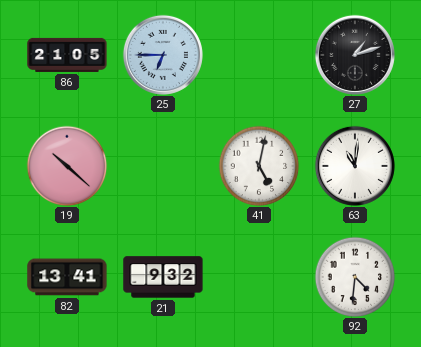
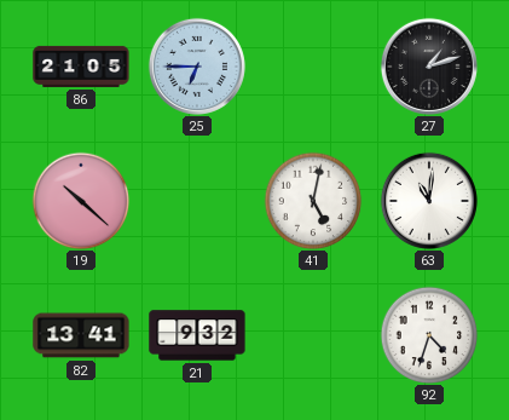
92: 4:31 -> 4:33 (429, 335)
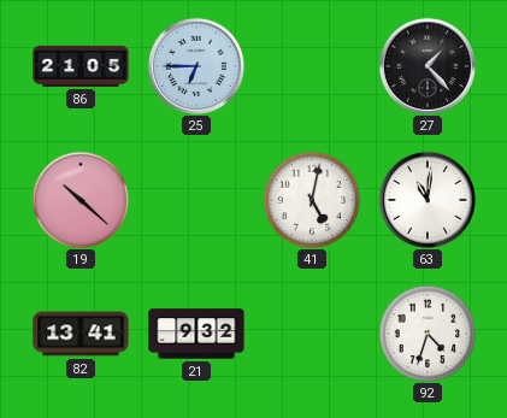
27: 1:12 -> 1:23 (428, 66)
